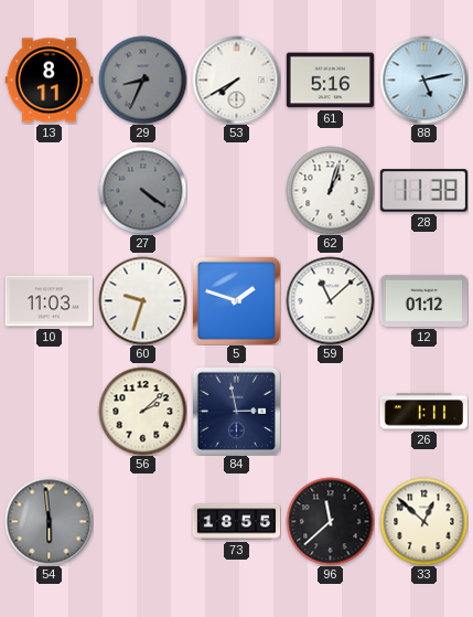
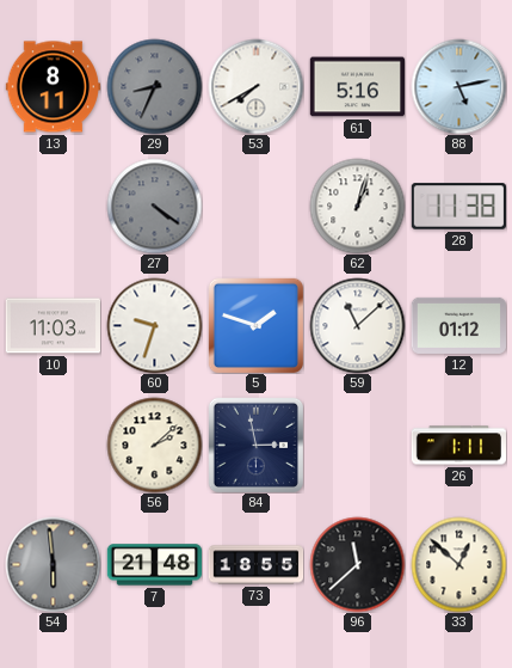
7: none -> 21:48 (154, 565)
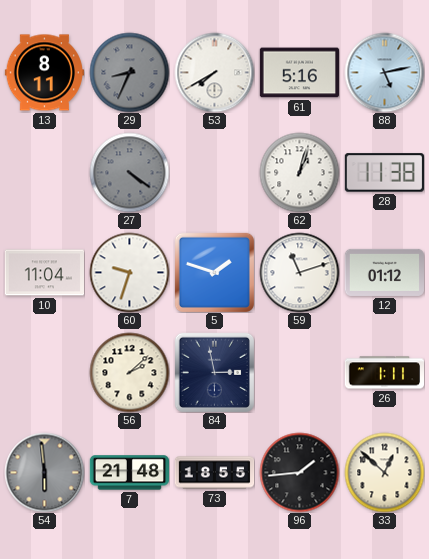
10: 11:03 -> 11:04 (44, 273)
59: 11:08 -> 11:12 (299, 272)
96: 11:38 -> 1:44 (299, 472)
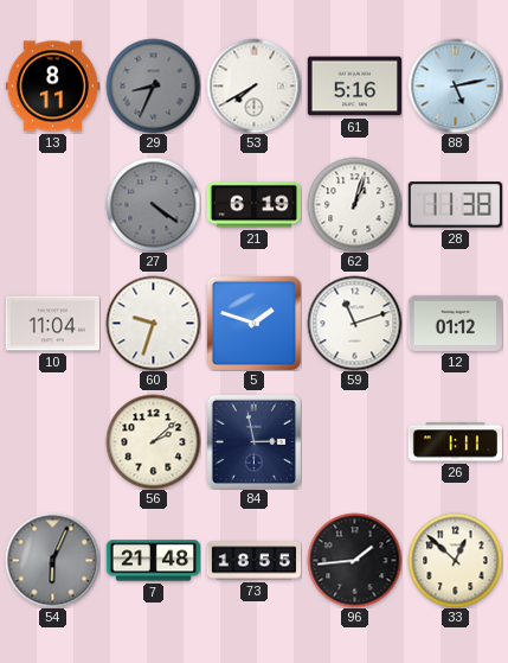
21: none -> 6:19 (253, 205)
54: 5:59 -> 6:04 (52, 560)
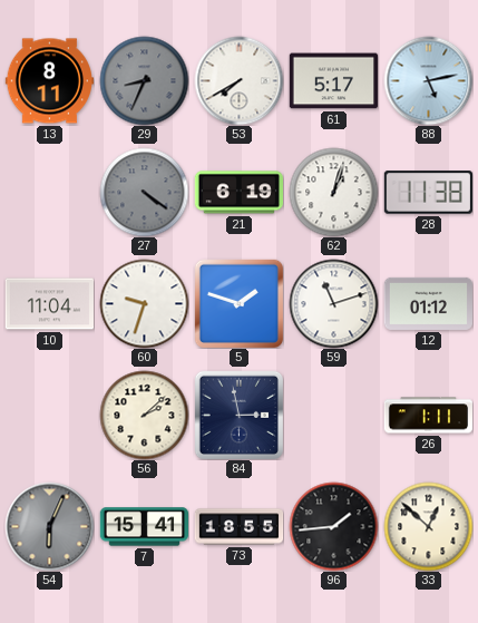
61: 5:16 -> 5:17 (333, 81)
7: 21:48 -> 15:41 (144, 527)
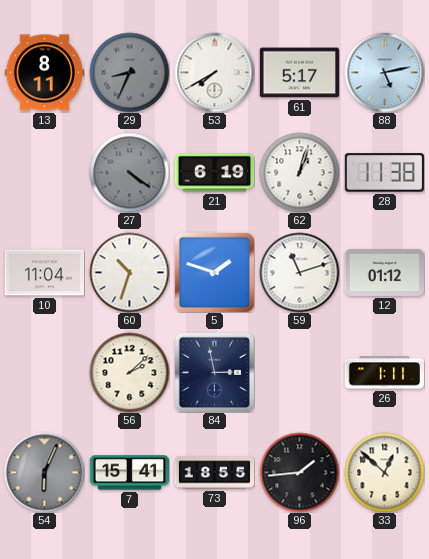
60: 9:33 -> 10:33 (129, 272)
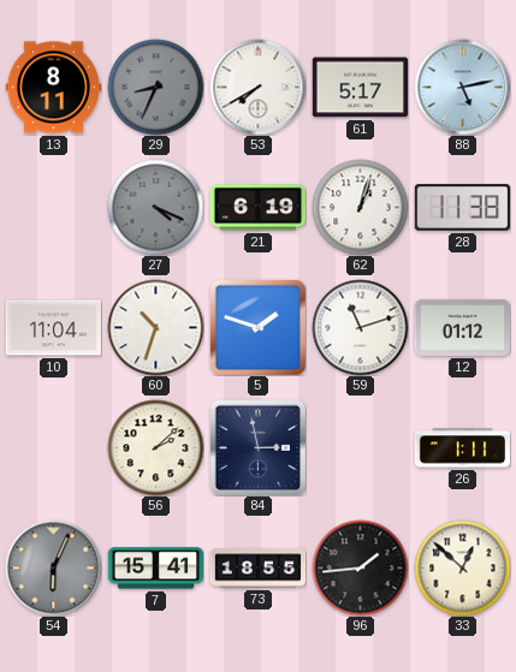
27: 4:21 -> 4:19 (155, 207)
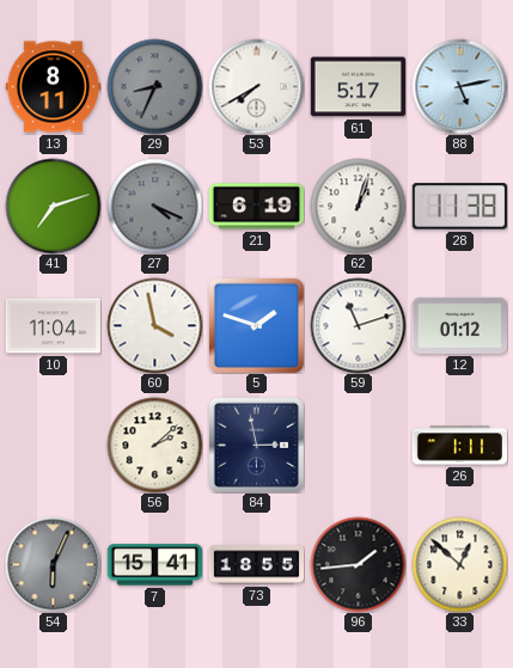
41: none -> 7:12 (53, 206)
60: 10:33 -> 3:58 (154, 325)
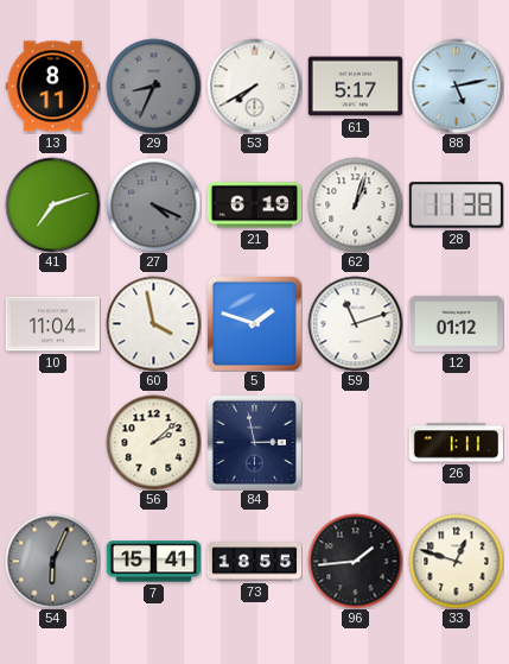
33: 12:52 -> 12:48 (456, 561)
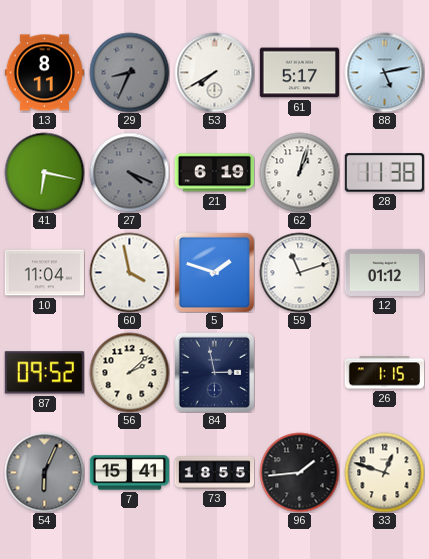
41: 7:12 -> 6:17 (44, 172)
87: none -> 09:52 (44, 373)
26: 1:11 -> 1:15 (384, 373)
